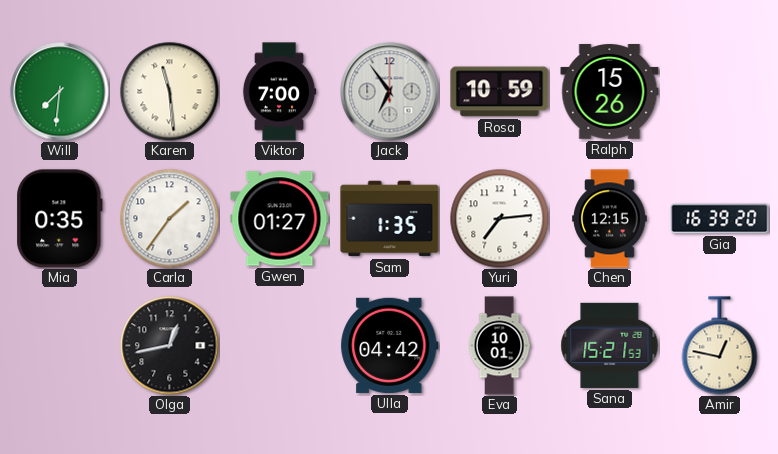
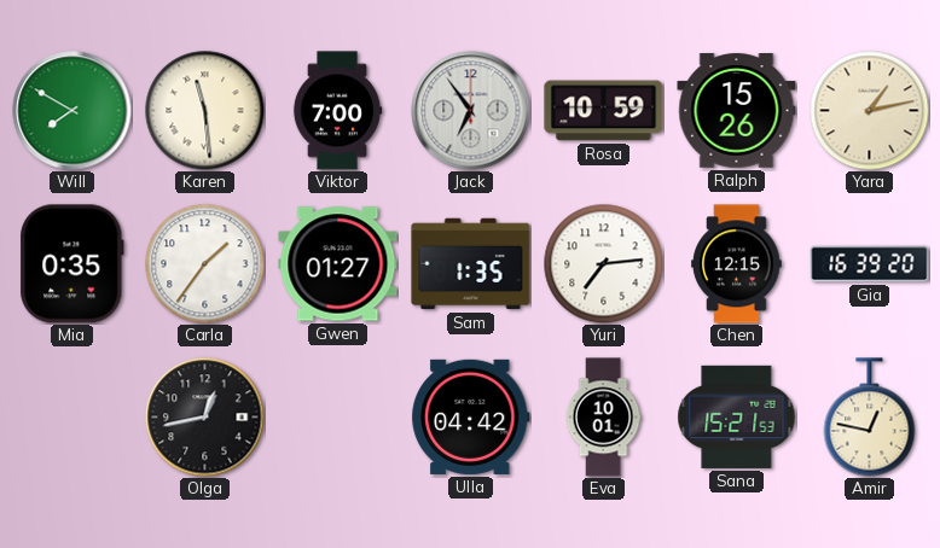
Will: 7:31 -> 7:50 (72, 111)
Yara: none -> 1:13 (870, 111)
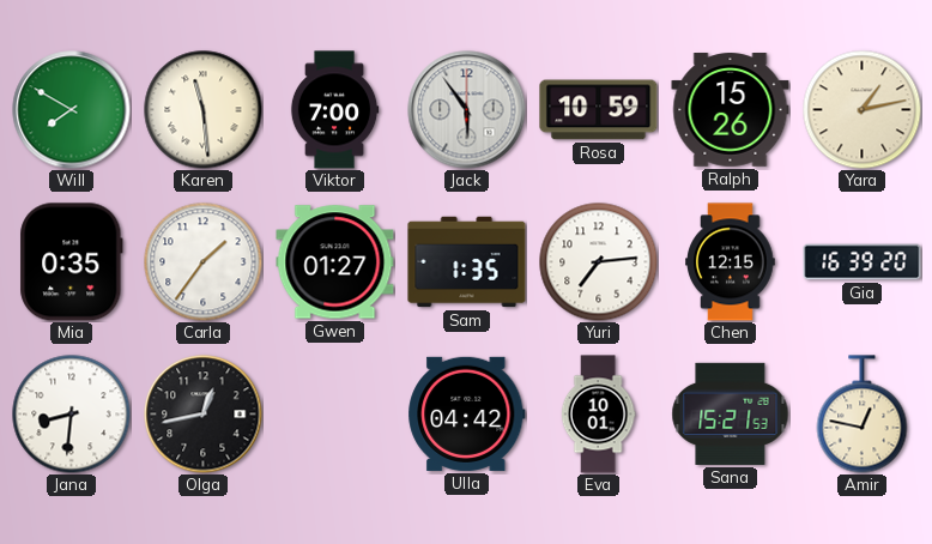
Jack: 6:54 -> 5:54 (467, 110)
Jana: none -> 8:31 (72, 415)
